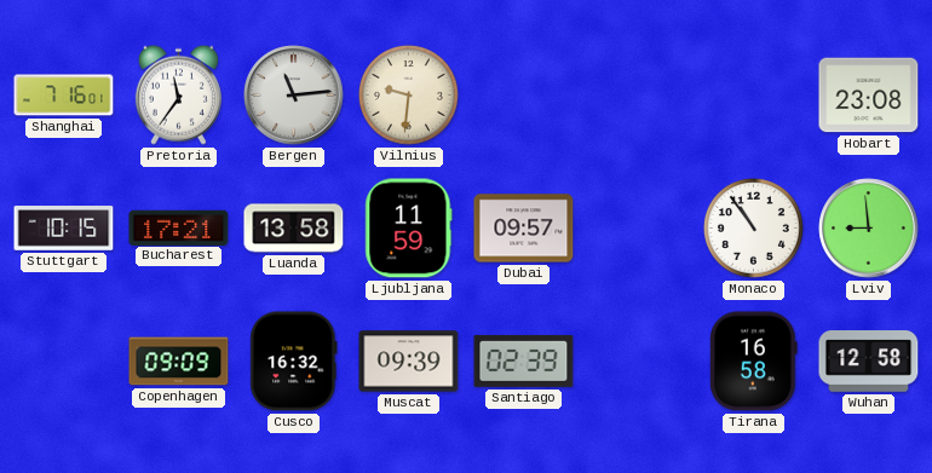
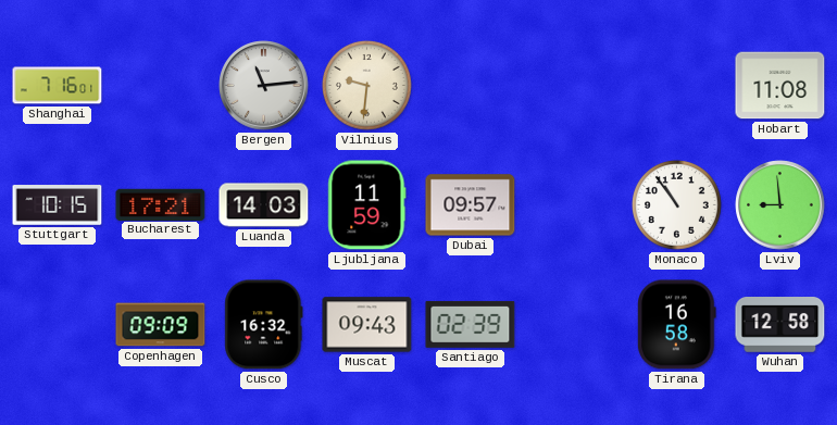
Pretoria: 11:36 -> none (178, 94)
Hobart: 23:08 -> 11:08 (780, 86)
Luanda: 13:58 -> 14:03 (264, 205)
Muscat: 09:39 -> 09:43 (367, 325)
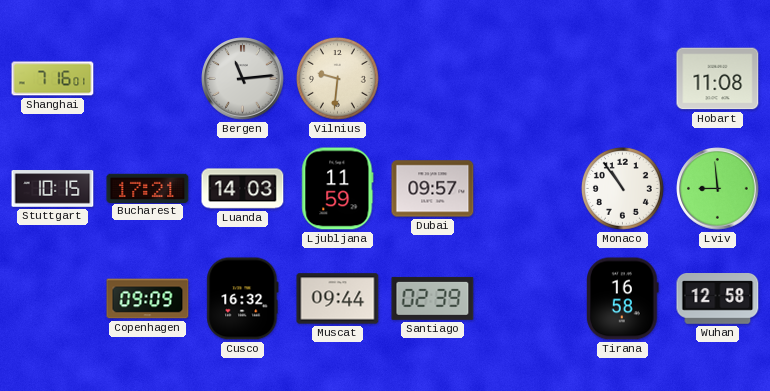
Muscat: 09:43 -> 09:44 (338, 299)
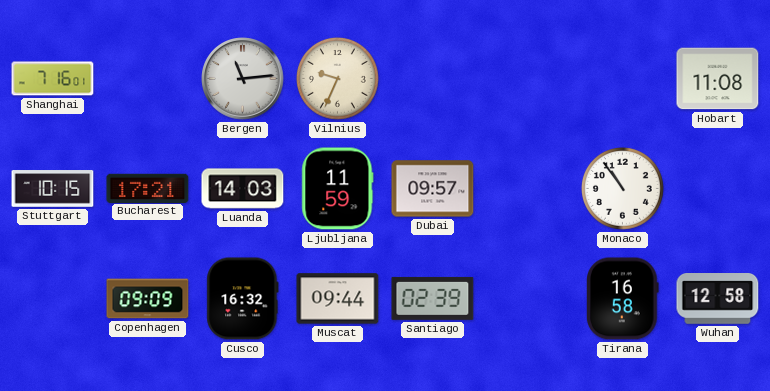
Vilnius: 9:31 -> 9:34 (337, 78)
Lviv: 8:59 -> none (718, 189)
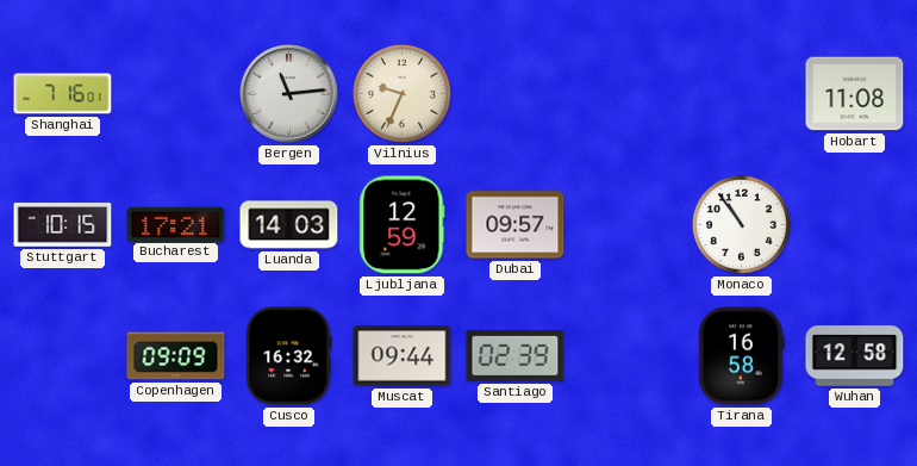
Ljubljana: 11:59 -> 12:59 (403, 225)
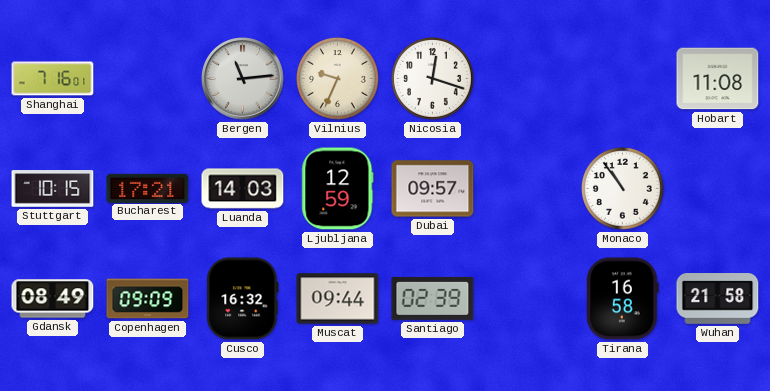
Nicosia: none -> 12:18 (432, 78)
Gdansk: none -> 08:49 (53, 299)
Wuhan: 12:58 -> 21:58 (718, 299)
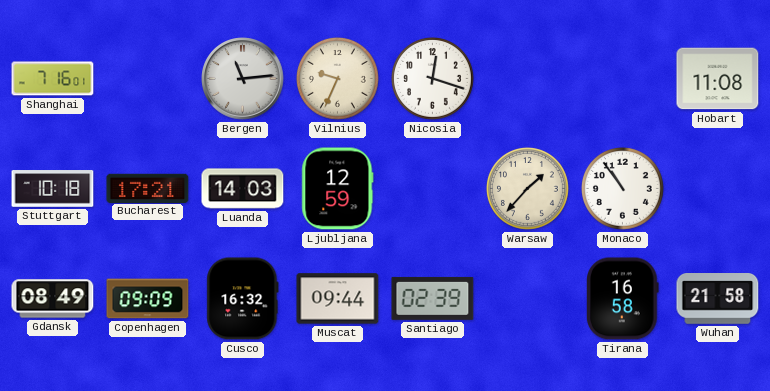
Stuttgart: 10:15 -> 10:18 (53, 189)
Dubai: 09:57 -> none (433, 189)
Warsaw: none -> 1:37 (527, 188)
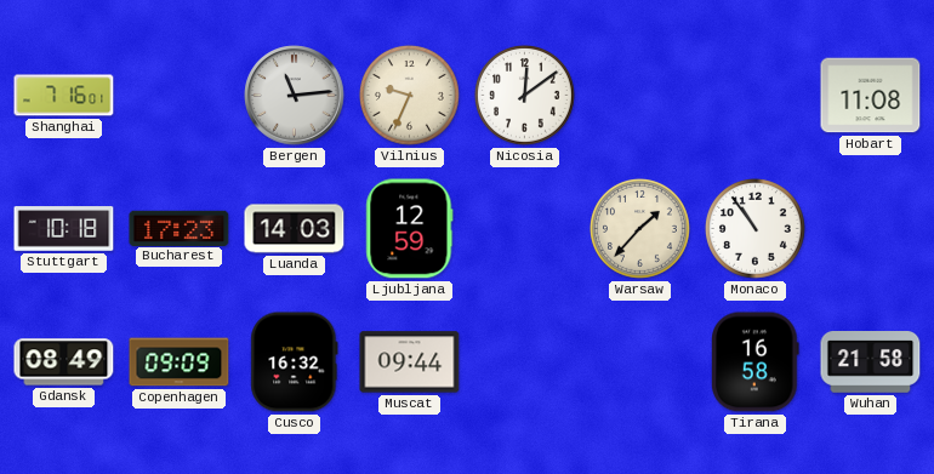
Nicosia: 12:18 -> 12:09 (524, 95)
Bucharest: 17:21 -> 17:23 (180, 228)
Santiago: 02:39 -> none (433, 298)
